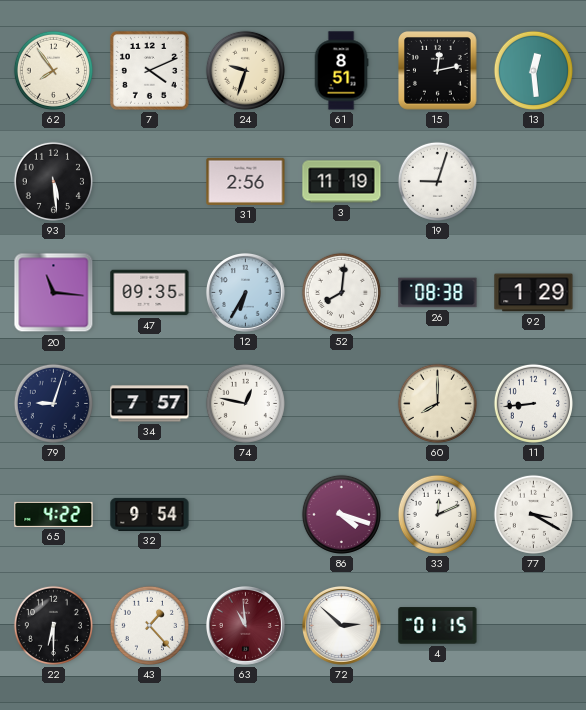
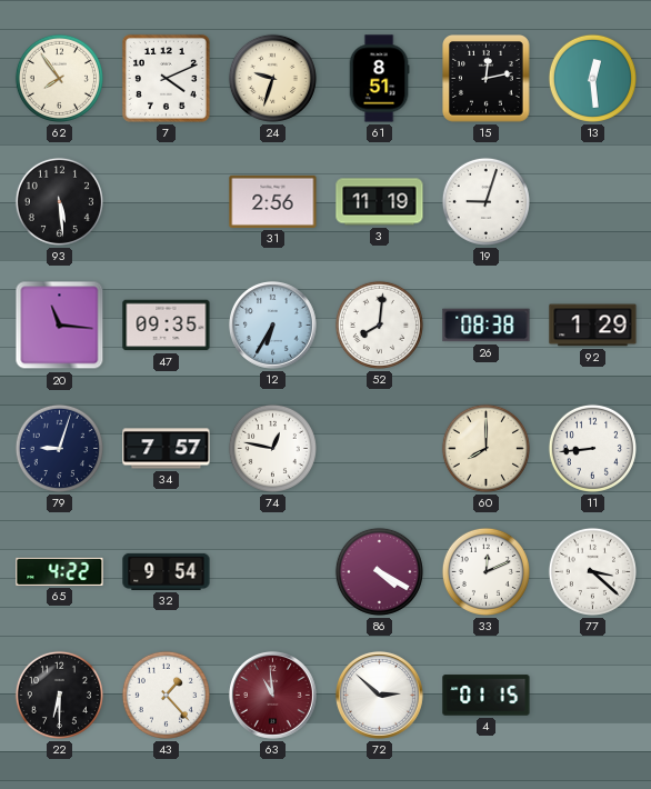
86: 4:18 -> 4:20 (379, 571)
77: 3:20 -> 3:22 (592, 571)
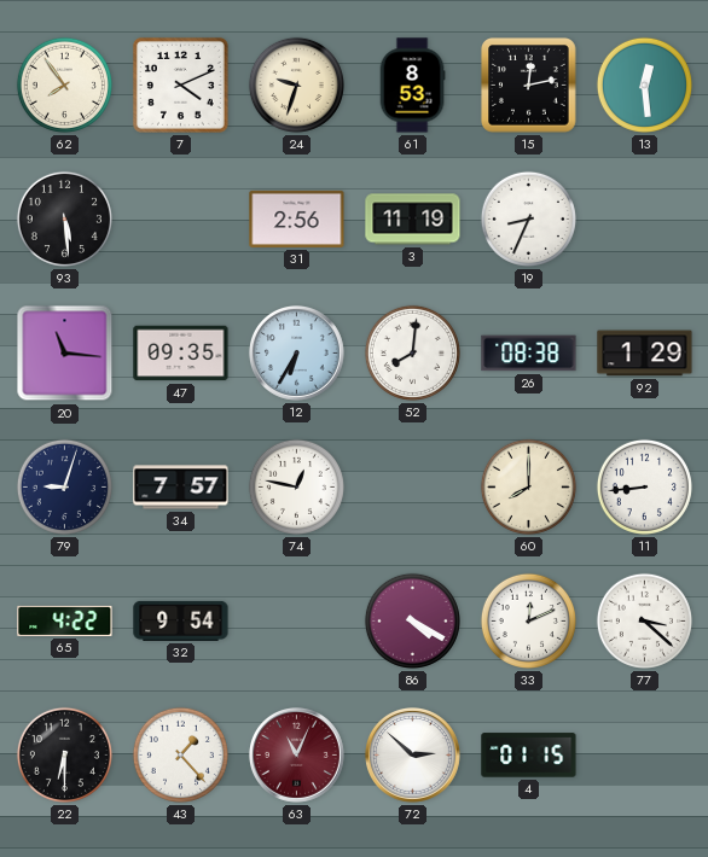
61: 8:51 -> 8:53 (412, 86)
19: 9:03 -> 8:34 (528, 218)
63: 10:59 -> 11:04 (296, 754)
